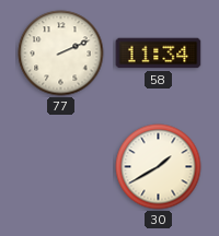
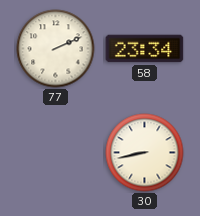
58: 11:34 -> 23:34 (145, 49)
30: 1:40 -> 8:43 (145, 153)
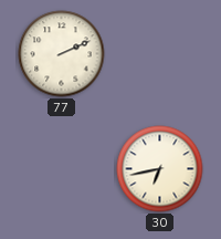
58: 23:34 -> none (145, 49)
30: 8:43 -> 6:43 (160, 169)
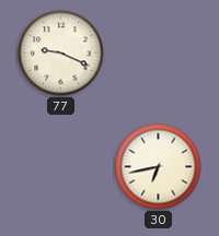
77: 2:11 -> 9:19 (61, 54)
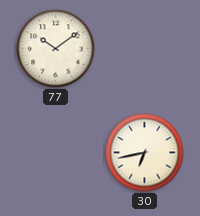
77: 9:19 -> 10:09 (56, 49)
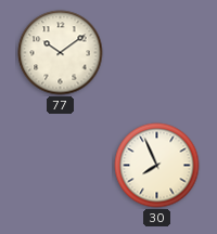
30: 6:43 -> 7:56 (157, 166)
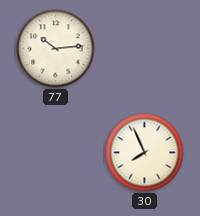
77: 10:09 -> 10:14 (56, 49)
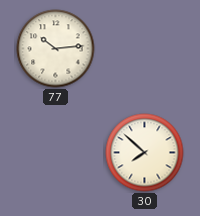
30: 7:56 -> 7:52 (145, 153)
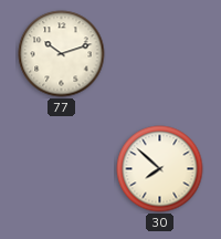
77: 10:14 -> 10:12 (62, 54)
